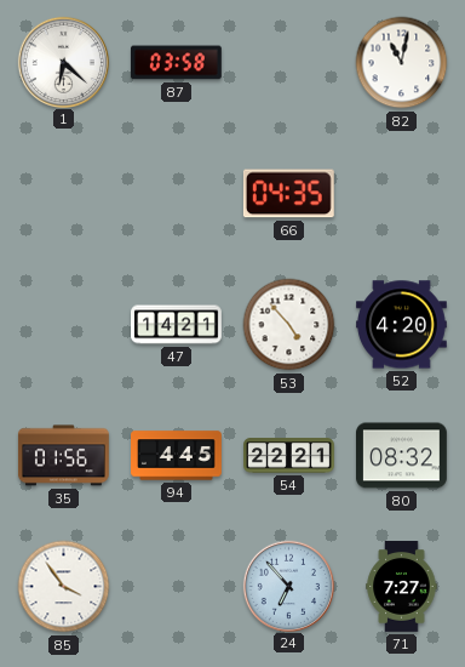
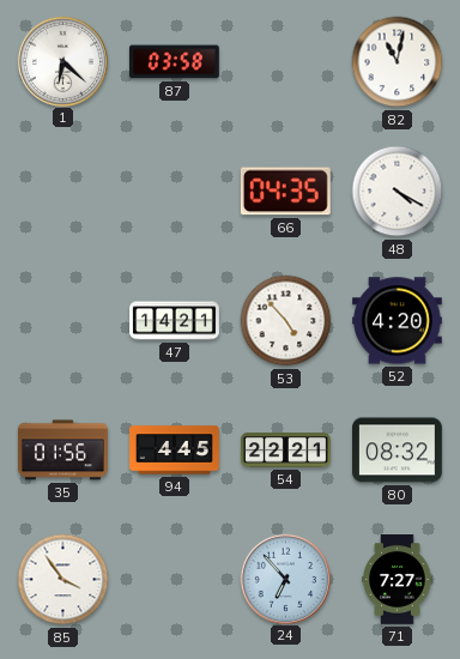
48: none -> 4:20 (398, 192)
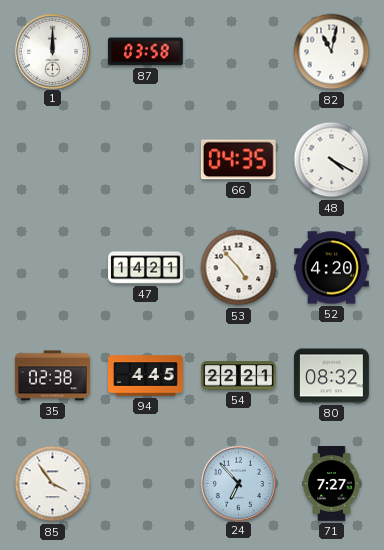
1: 6:22 -> 12:00 (52, 51)
35: 01:56 -> 02:38 (52, 376)
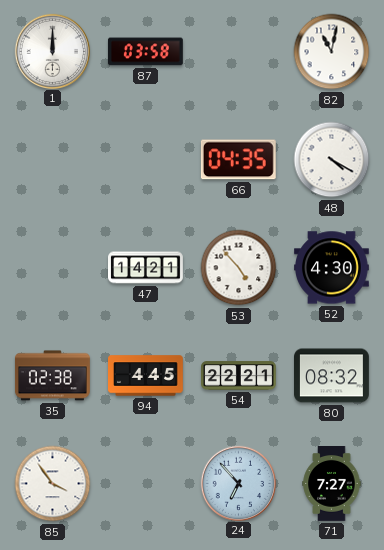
52: 4:20 -> 4:30 (332, 268)
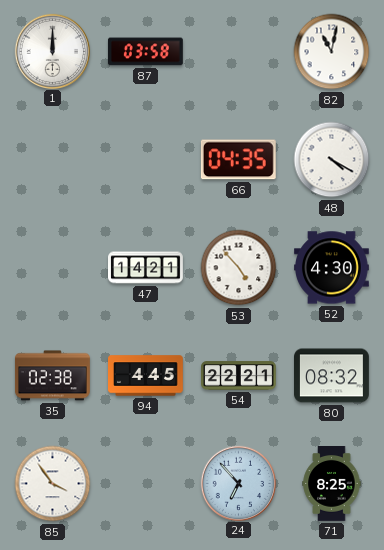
71: 7:27 -> 8:25 (332, 484)
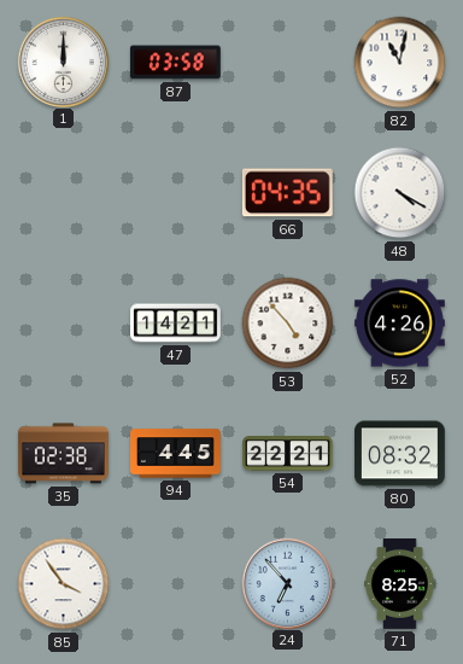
52: 4:30 -> 4:26 (400, 324)
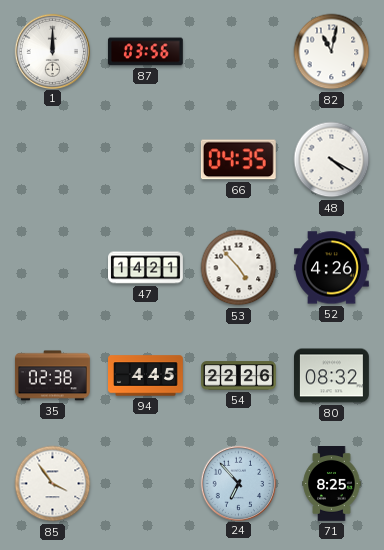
87: 03:58 -> 03:56 (145, 52)
54: 22:21 -> 22:26 (239, 376)
